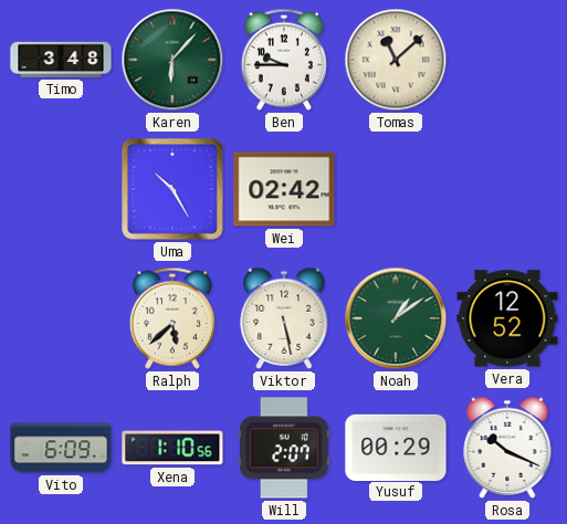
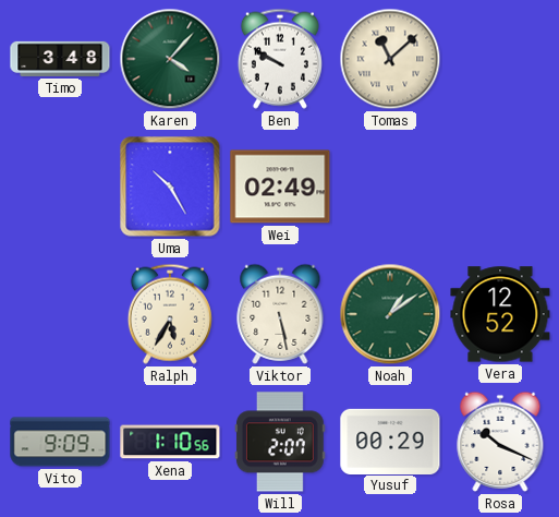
Karen: 6:07 -> 4:07 (170, 59)
Ben: 9:45 -> 9:50 (280, 59)
Wei: 02:42 -> 02:49 (280, 187)
Ralph: 5:38 -> 5:35 (170, 314)
Vito: 6:09 -> 9:09 (60, 442)
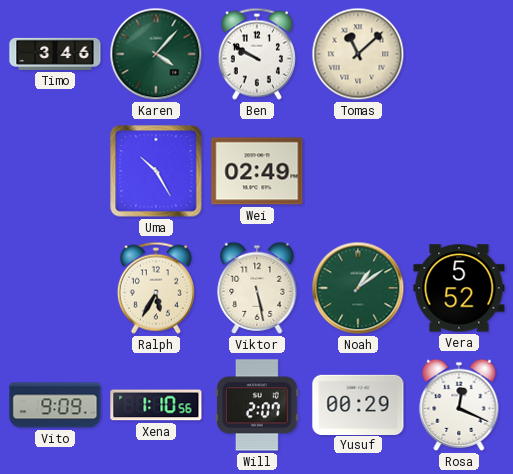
Timo: 3:48 -> 3:46 (55, 54)
Vera: 12:52 -> 5:52 (459, 288)
Rosa: 10:19 -> 12:19 (459, 405)
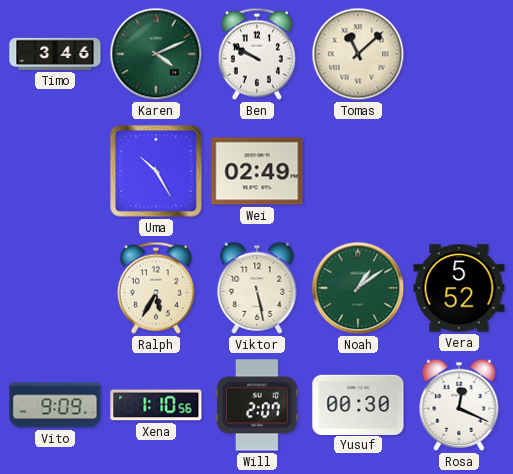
Karen: 4:07 -> 4:11 (156, 54)
Yusuf: 00:29 -> 00:30 (358, 404)
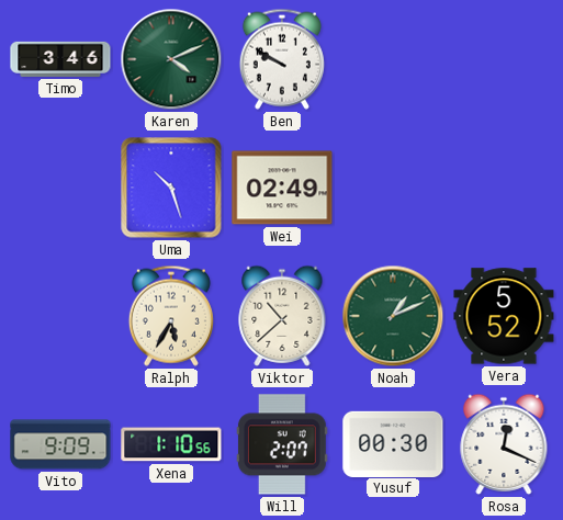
Tomas: 11:08 -> none (358, 54)
Uma: 10:25 -> 10:27 (171, 188)
Viktor: 5:28 -> 10:38 (282, 316)
Noah: 1:09 -> 1:11 (393, 316)
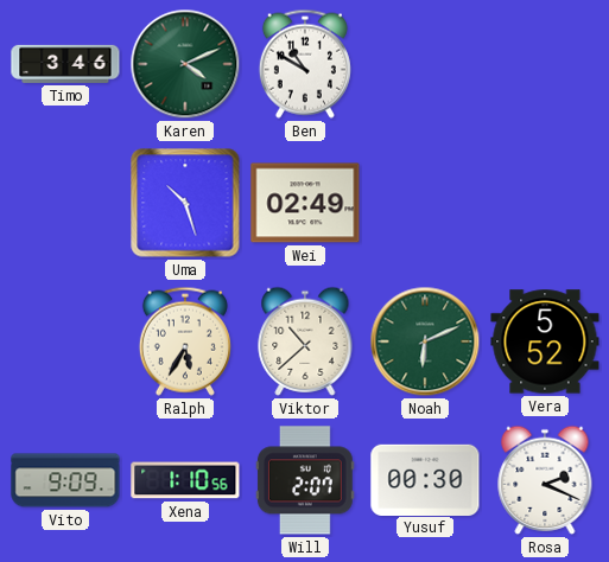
Ben: 9:50 -> 10:50 (305, 64)
Noah: 1:11 -> 6:11 (425, 341)
Rosa: 12:19 -> 2:19 (545, 480)
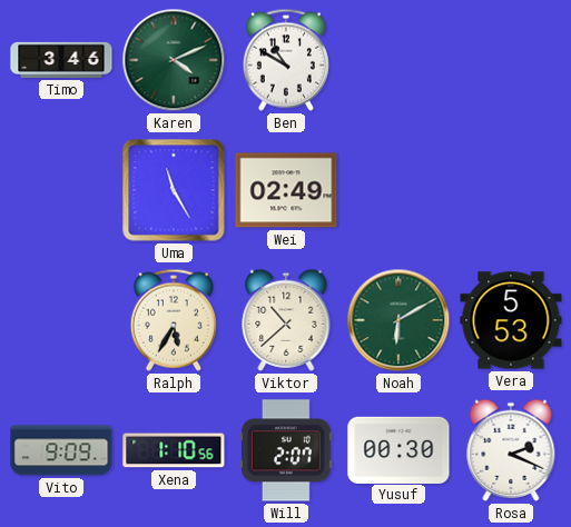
Uma: 10:27 -> 11:25 (174, 190)
Noah: 6:11 -> 6:10 (398, 320)
Vera: 5:52 -> 5:53 (511, 320)
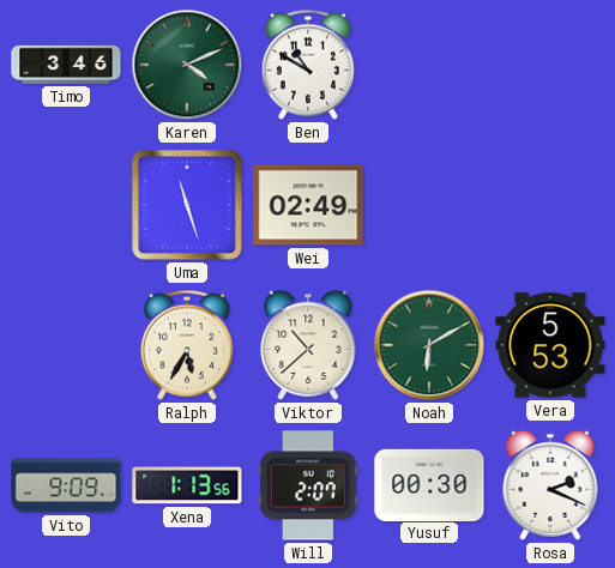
Uma: 11:25 -> 11:27 (187, 205)
Xena: 1:10 -> 1:13 (187, 485)
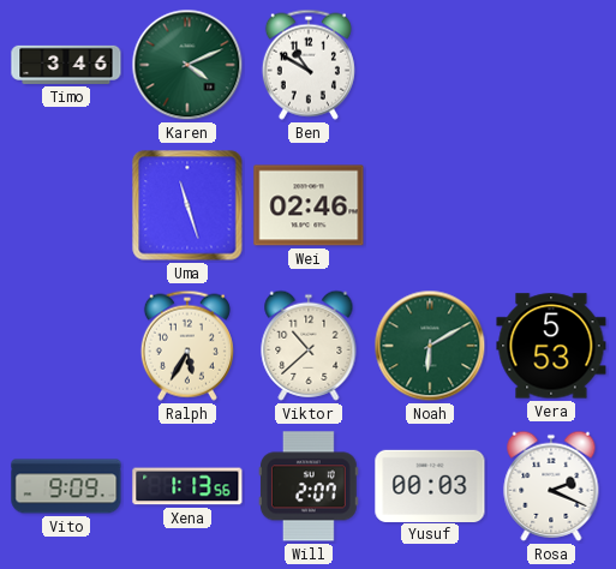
Wei: 02:49 -> 02:46 (309, 205)
Yusuf: 00:30 -> 00:03 (430, 485)
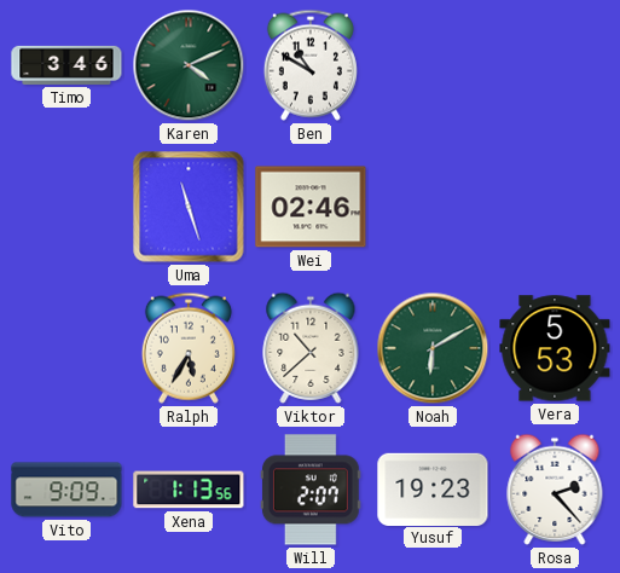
Yusuf: 00:03 -> 19:23 (433, 488)
Rosa: 2:19 -> 2:23 (555, 490)
